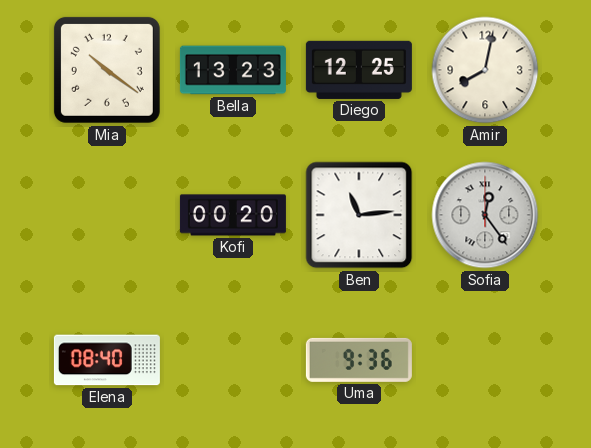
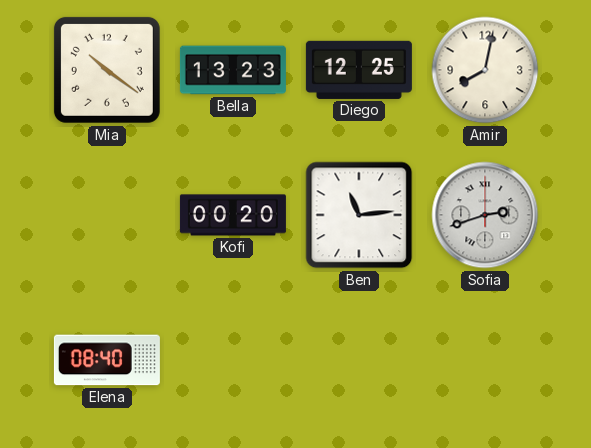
Sofia: 12:24 -> 2:42 (485, 215)
Uma: 9:36 -> none (359, 360)
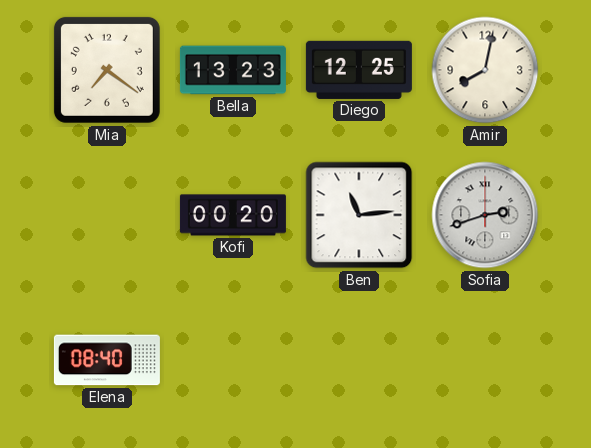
Mia: 10:21 -> 7:21 (107, 70)
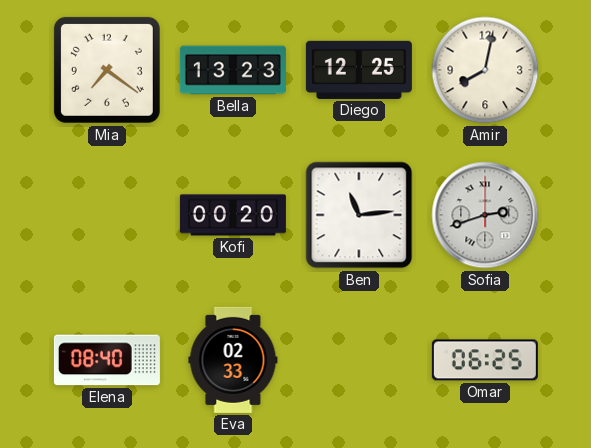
Eva: none -> 02:33 (233, 360)
Omar: none -> 06:25 (485, 360)
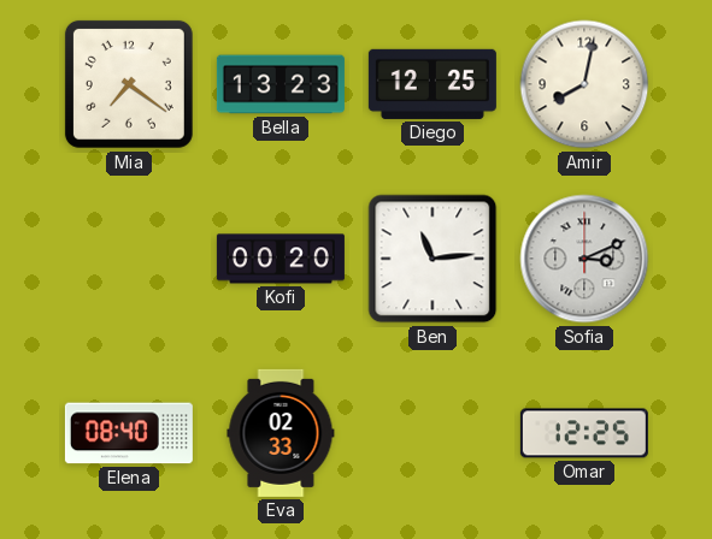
Sofia: 2:42 -> 3:11 (584, 259)
Omar: 06:25 -> 12:25 (584, 433)
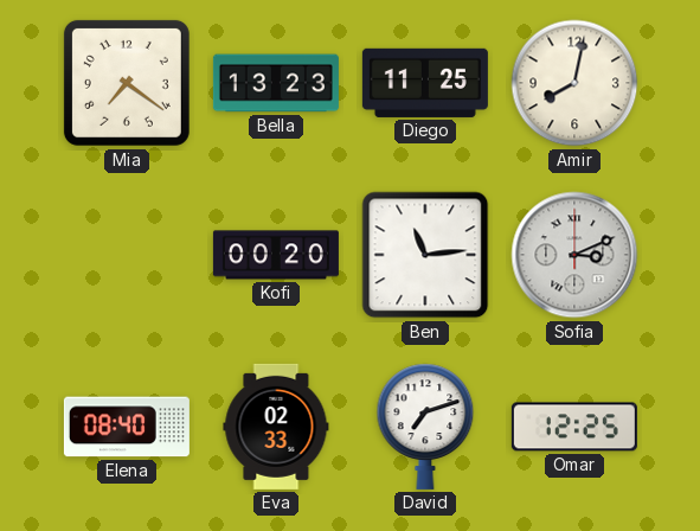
Diego: 12:25 -> 11:25 (425, 83)
David: none -> 7:12 (425, 427)
